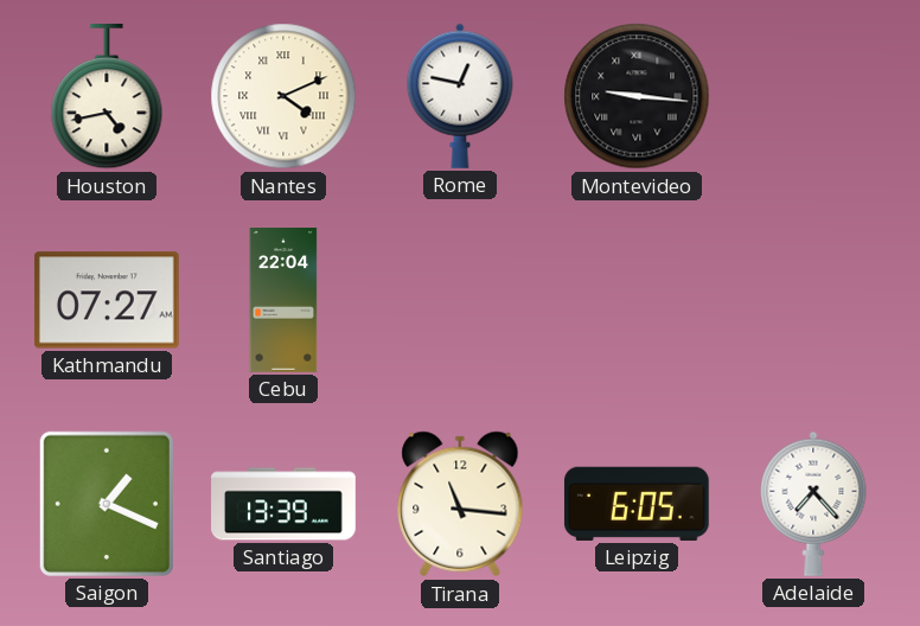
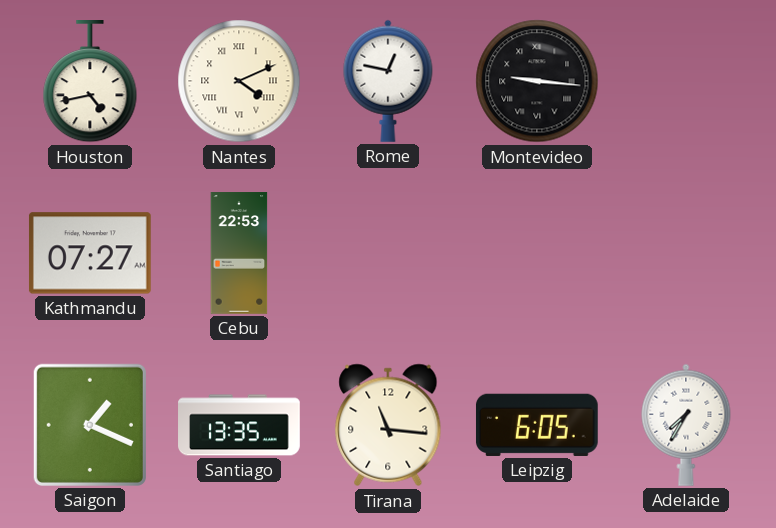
Cebu: 22:04 -> 22:53 (239, 253)
Santiago: 13:39 -> 13:35 (239, 425)
Adelaide: 7:23 -> 7:35 (686, 425)
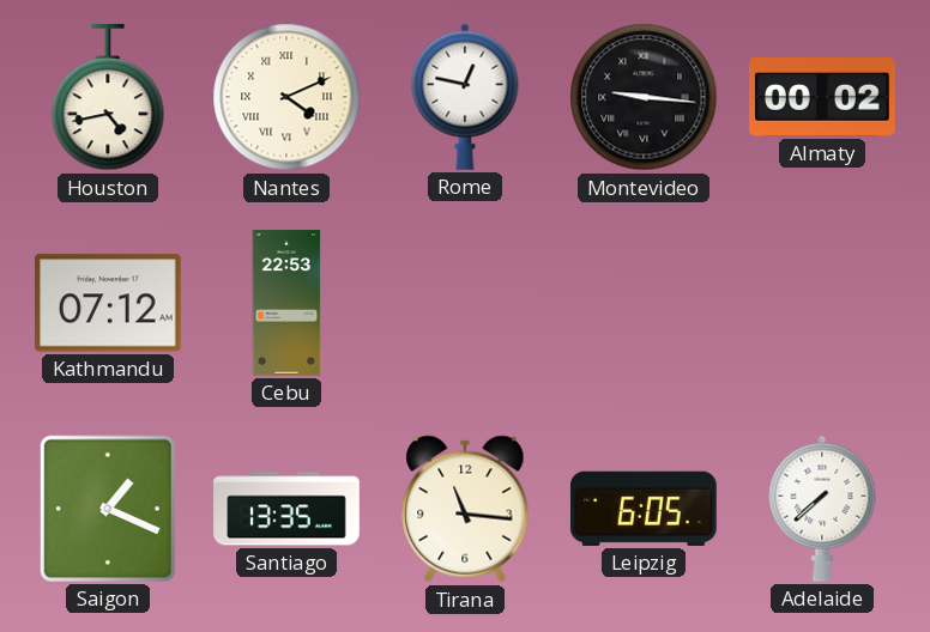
Almaty: none -> 00:02 (823, 97)
Kathmandu: 07:27 -> 07:12 (108, 303)
Adelaide: 7:35 -> 7:38 (822, 509)
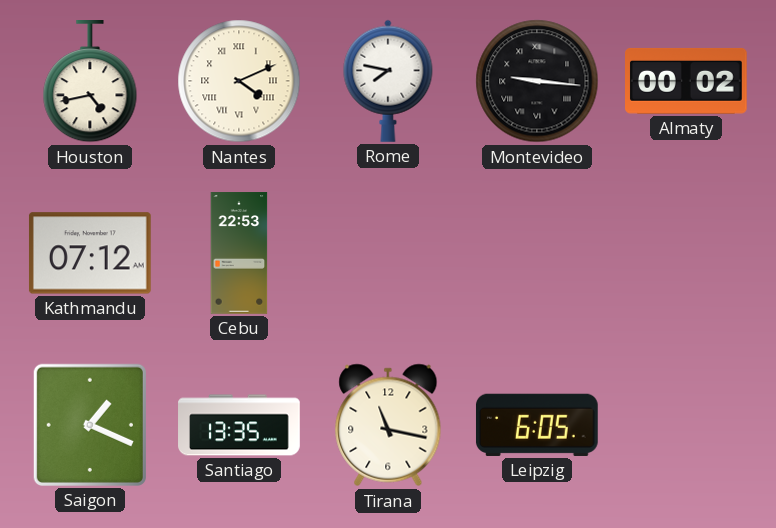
Rome: 12:47 -> 7:47 (388, 81)
Tirana: 11:16 -> 11:17 (388, 425)
Adelaide: 7:38 -> none (822, 509)
